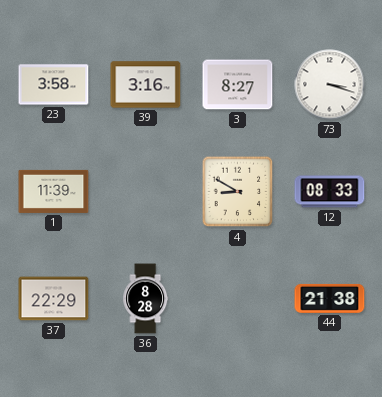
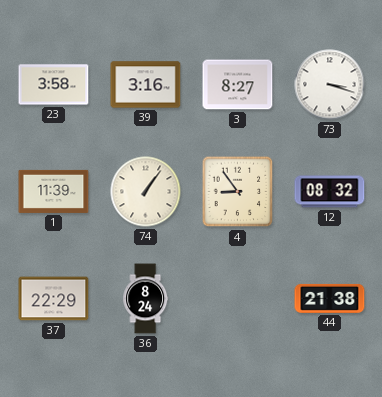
74: none -> 1:06 (146, 192)
4: 8:50 -> 8:54 (238, 192)
12: 08:33 -> 08:32 (330, 192)
36: 8:28 -> 8:24 (146, 299)
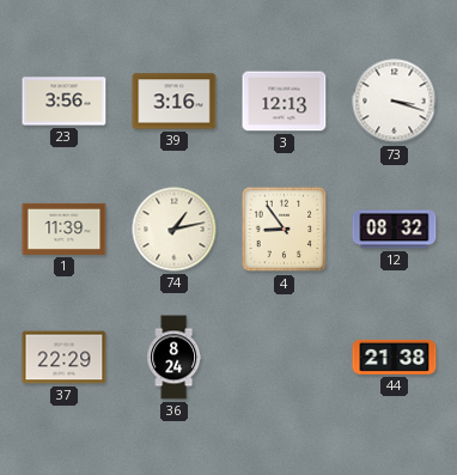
23: 3:58 -> 3:56 (65, 102)
3: 8:27 -> 12:13 (285, 102)
74: 1:06 -> 1:13 (175, 230)
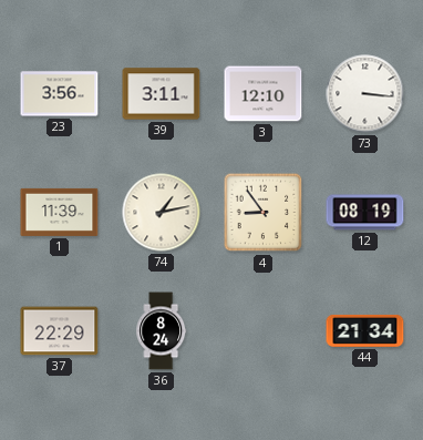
39: 3:16 -> 3:11 (162, 94)
3: 12:13 -> 12:10 (264, 94)
73: 3:18 -> 3:16 (365, 94)
12: 08:32 -> 08:19 (365, 213)
44: 21:38 -> 21:34 (365, 330)
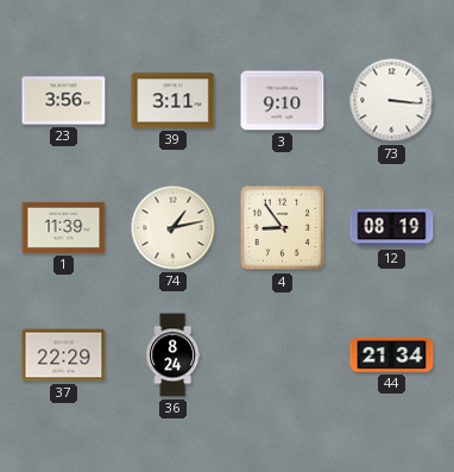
3: 12:10 -> 9:10 (283, 101)
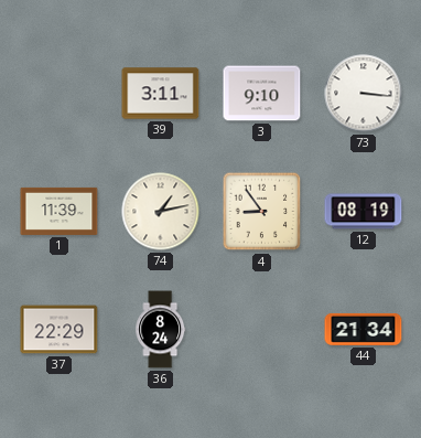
23: 3:56 -> none (64, 101)
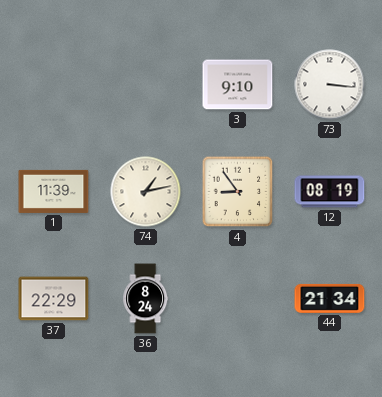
39: 3:11 -> none (161, 94)
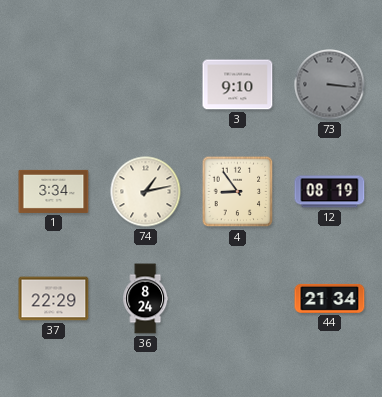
73 dial: white -> grey (330, 85)
1: 11:39 -> 3:34 (54, 191)
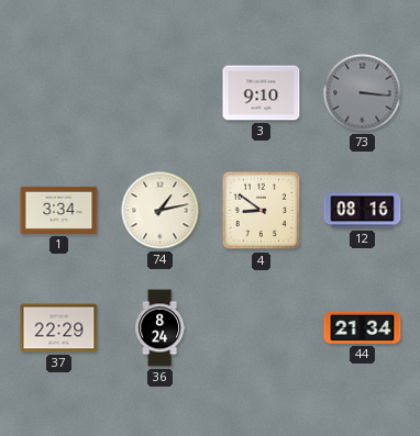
4: 8:54 -> 8:51 (262, 211)
12: 08:19 -> 08:16 (363, 211)
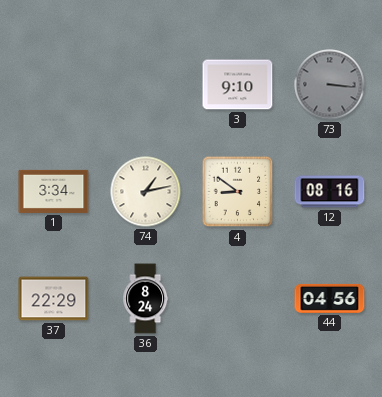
44: 21:34 -> 04:56 (330, 298)
